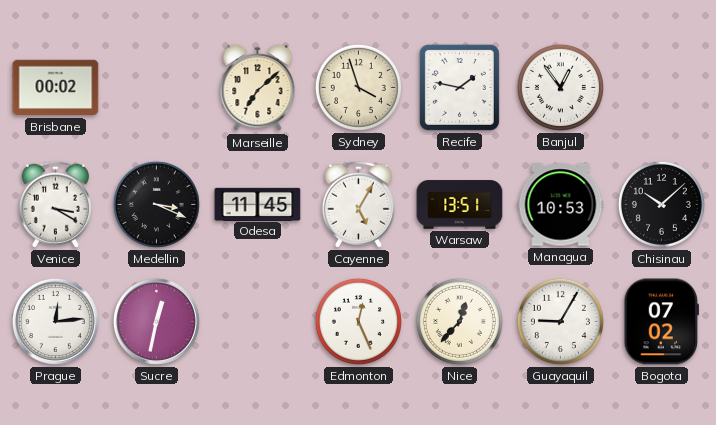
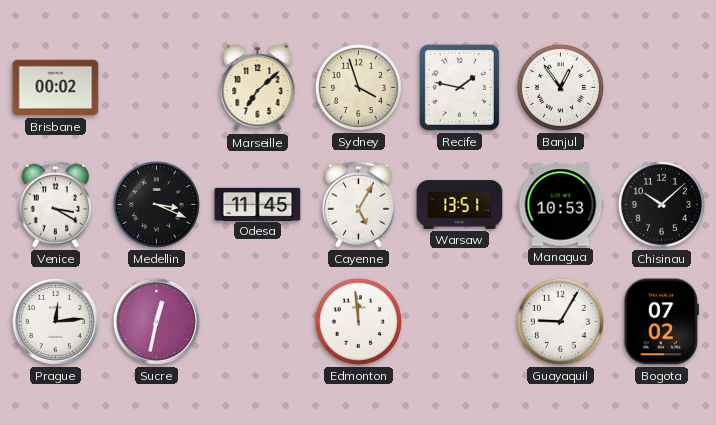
Edmonton: 12:26 -> 11:59 (358, 321)
Nice: 12:37 -> none (459, 321)
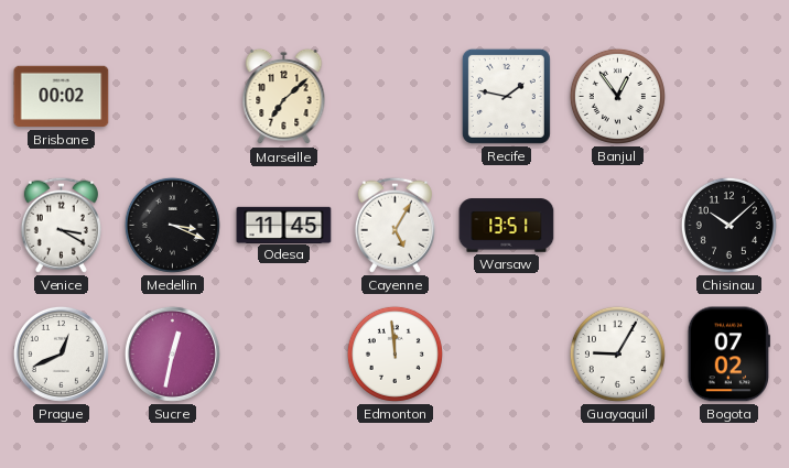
Sydney: 3:57 -> none (358, 87)
Managua: 10:53 -> none (561, 205)
Prague: 12:14 -> 12:41 (61, 353)
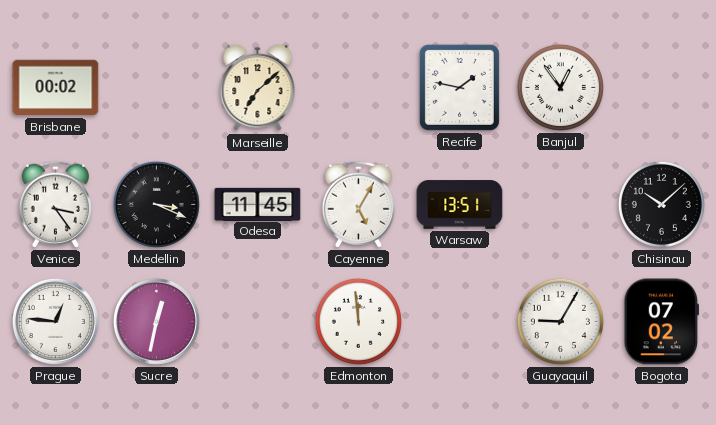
Venice: 3:20 -> 3:24 (55, 204)
Prague: 12:41 -> 12:46 (55, 321)
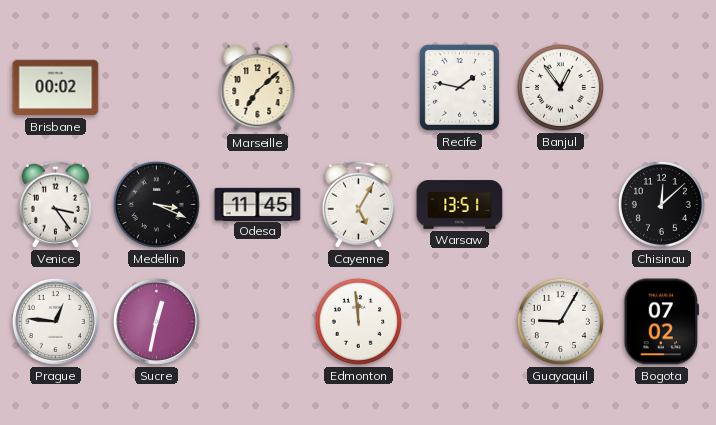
Chisinau: 10:08 -> 12:08 (661, 204)
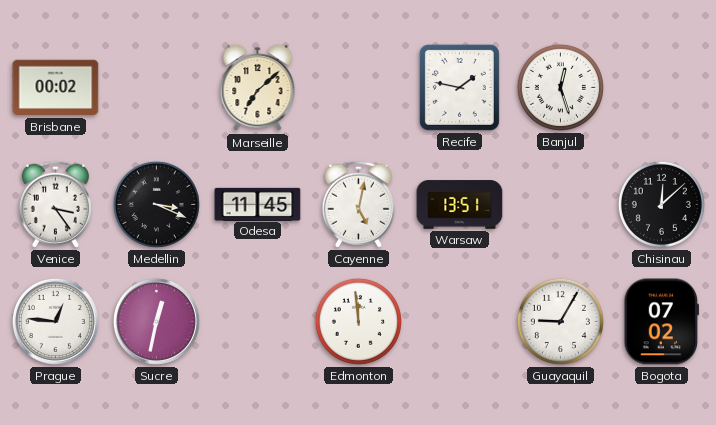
Banjul: 12:54 -> 12:27 (560, 87)
Cayenne: 5:05 -> 5:02 (358, 204)
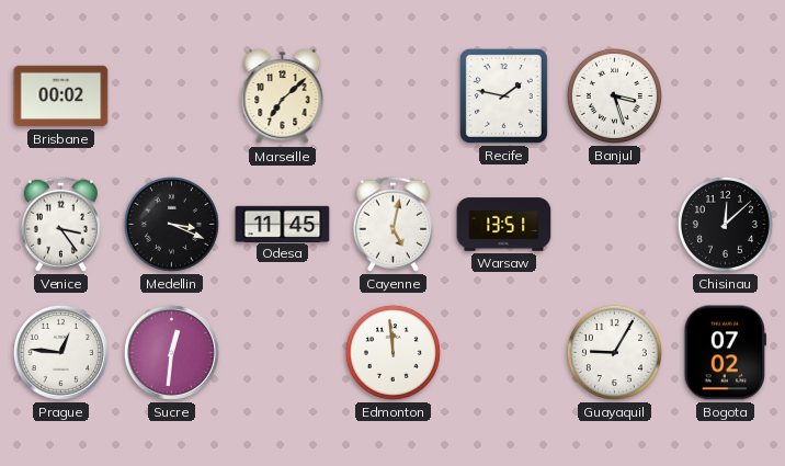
Banjul: 12:27 -> 3:27 (614, 95)
Sucre: 12:32 -> 12:31 (171, 352)
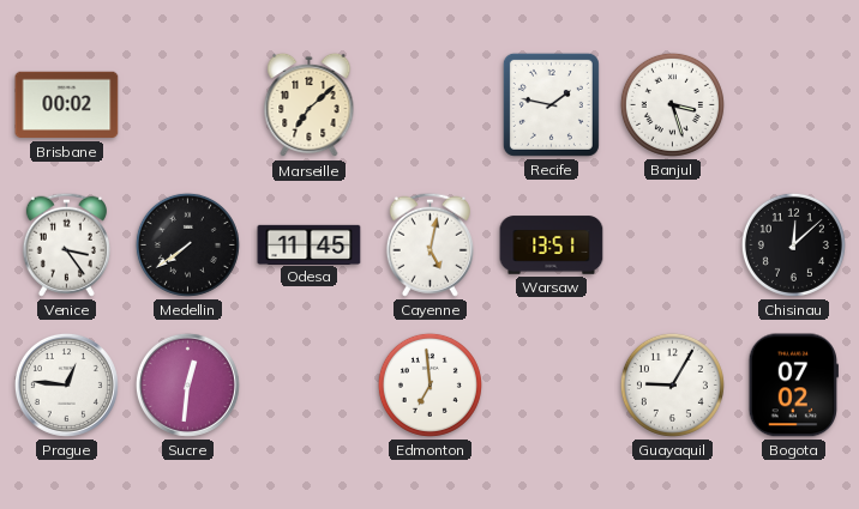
Medellin: 3:19 -> 7:39 (187, 244)
Edmonton: 11:59 -> 6:59 (429, 384)
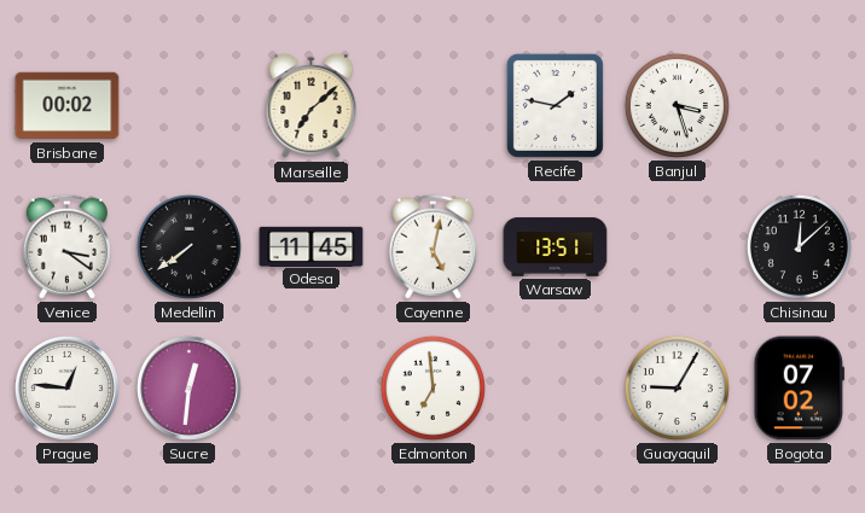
Venice: 3:24 -> 3:21 (66, 246)
